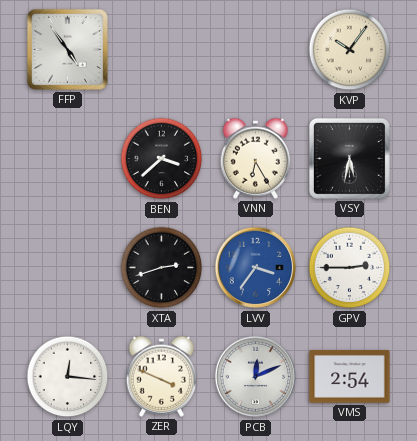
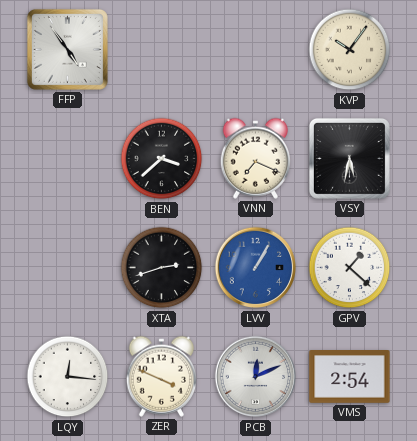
VNN: 6:25 -> 7:19 (255, 158)
LVV: 3:36 -> 1:05 (256, 268)
GPV: 2:45 -> 1:22 (350, 268)
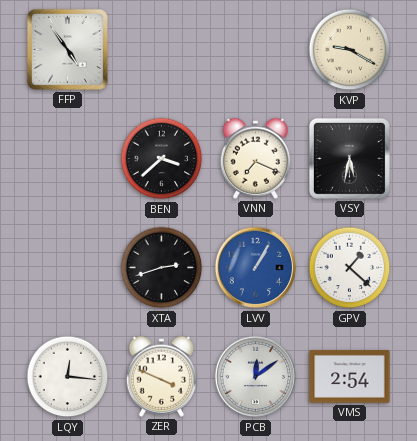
KVP: 10:06 -> 9:20 (350, 50)
PCB: 12:11 -> 12:09 (256, 377)
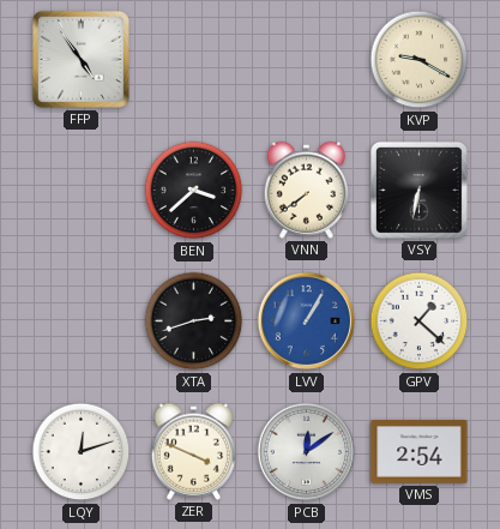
VNN: 7:19 -> 7:39 (306, 190)
VSY: 5:32 -> 6:32 (418, 190)
LQY: 12:16 -> 12:12 (82, 452)
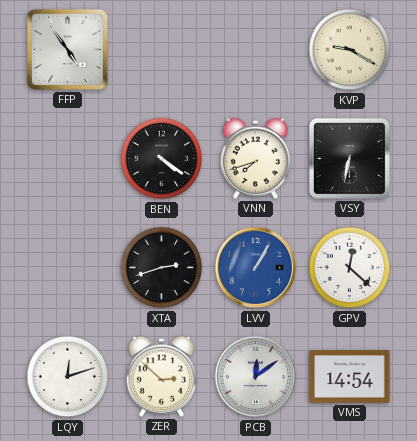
BEN: 3:38 -> 4:21 (162, 159)
VNN: 7:39 -> 7:42 (255, 158)
GPV: 1:22 -> 12:22 (350, 268)
ZER: 3:49 -> 2:52 (161, 376)
VMS: 2:54 -> 14:54 (350, 377)
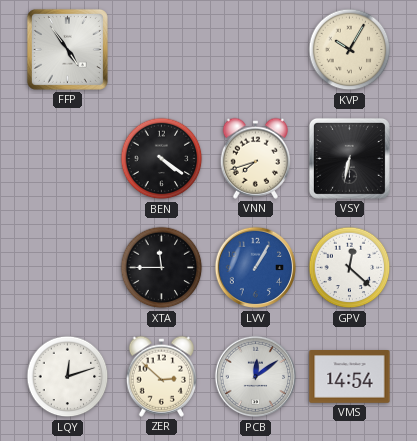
KVP: 9:20 -> 10:05 (350, 50)
XTA: 2:42 -> 11:45 (162, 268)
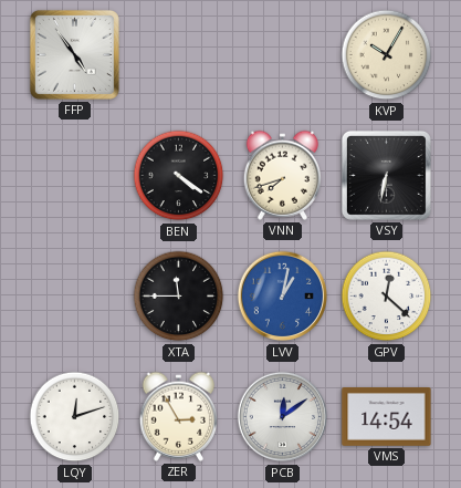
LVV: 1:05 -> 1:02 (283, 297)
ZER: 2:52 -> 2:55 (178, 416)
